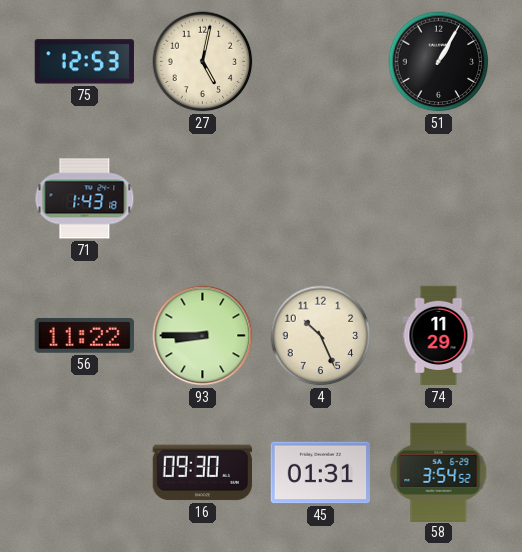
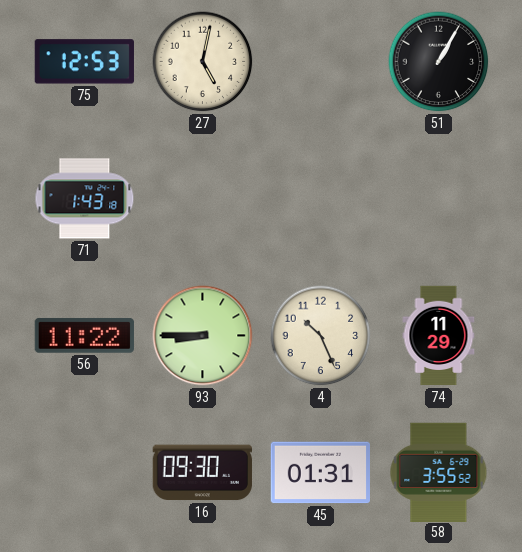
58: 3:54 -> 3:55 (439, 472)
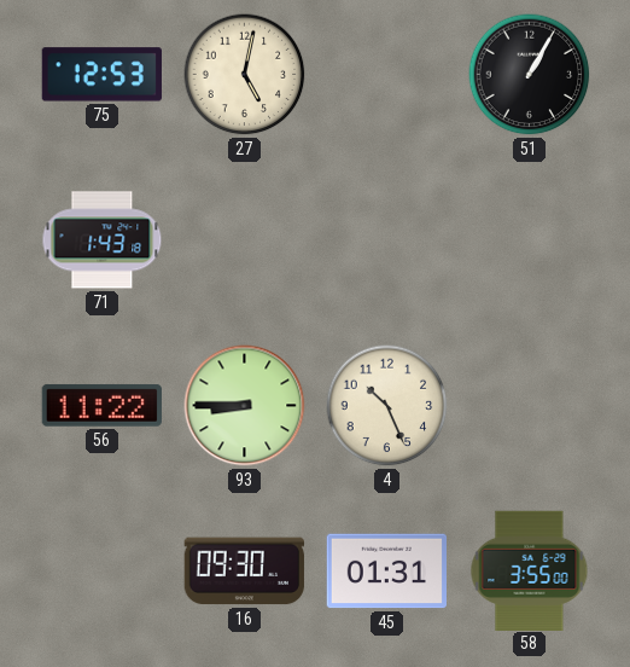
74: 11:29 -> none (439, 336)
58: 3:55:52 -> 3:55:00 (530, 570)
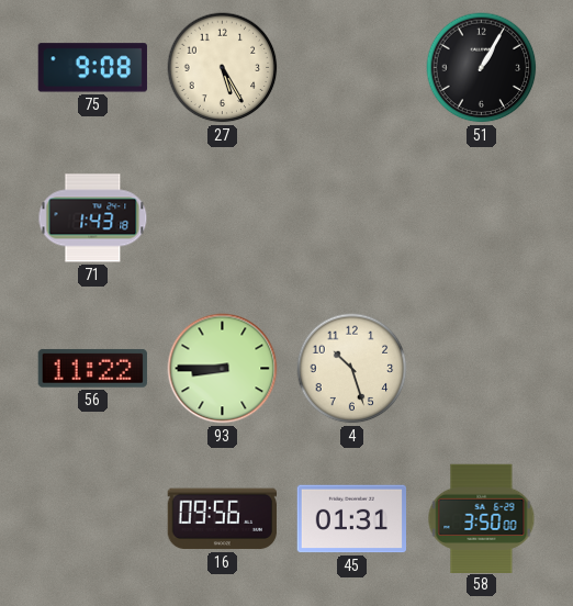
75: 12:53 -> 9:08 (92, 68)
27: 5:02 -> 5:25 (223, 68)
4: 10:26 -> 10:27 (352, 369)
16: 09:30 -> 09:56 (222, 519)
58: 3:55 -> 3:50 (482, 518)
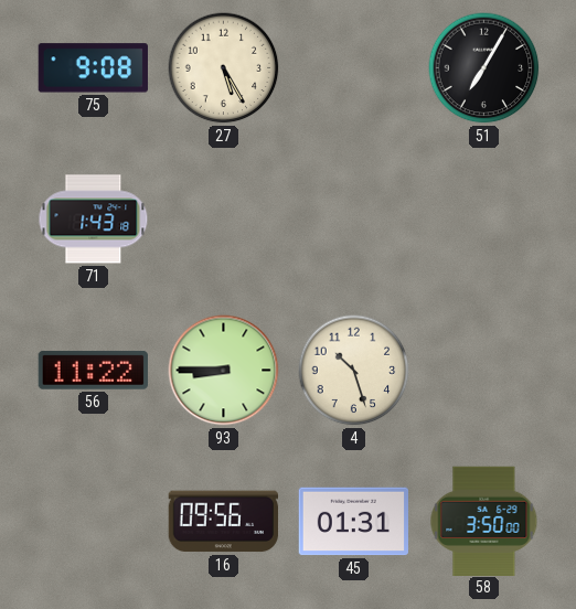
51: 1:05 -> 7:05 (484, 68)
